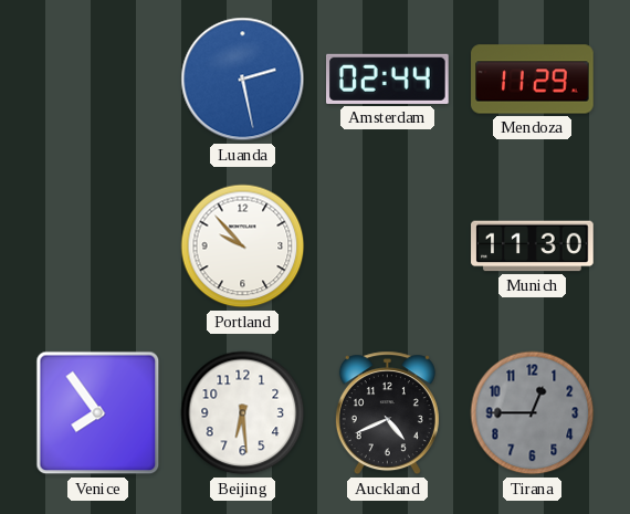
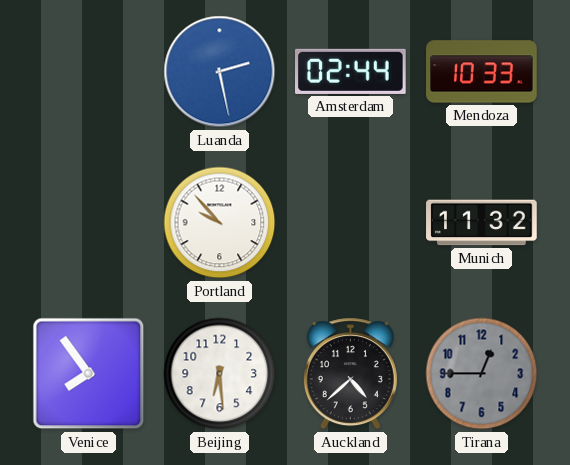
Mendoza: 11:29 -> 10:33 (482, 72)
Munich: 11:30 -> 11:32 (482, 223)
Auckland: 4:41 -> 4:38 (350, 374)
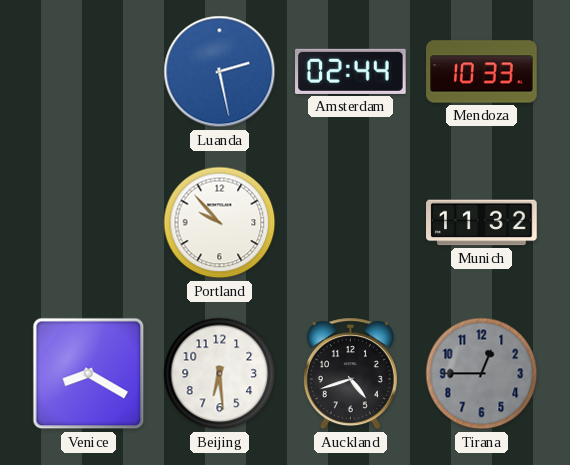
Venice: 7:54 -> 8:20 (89, 374)
Auckland: 4:38 -> 4:42 (350, 374)
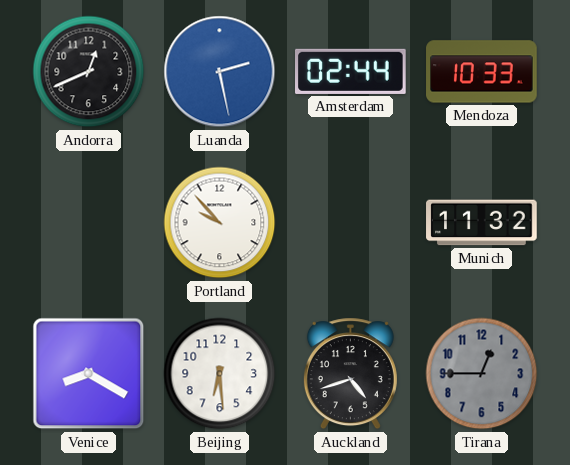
Andorra: none -> 12:41 (89, 72)
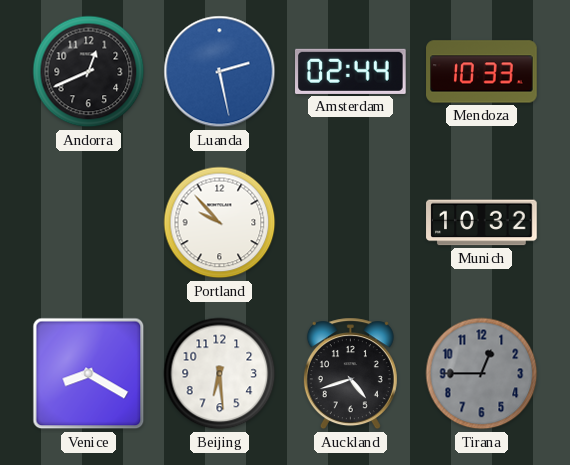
Munich: 11:32 -> 10:32 (482, 223)
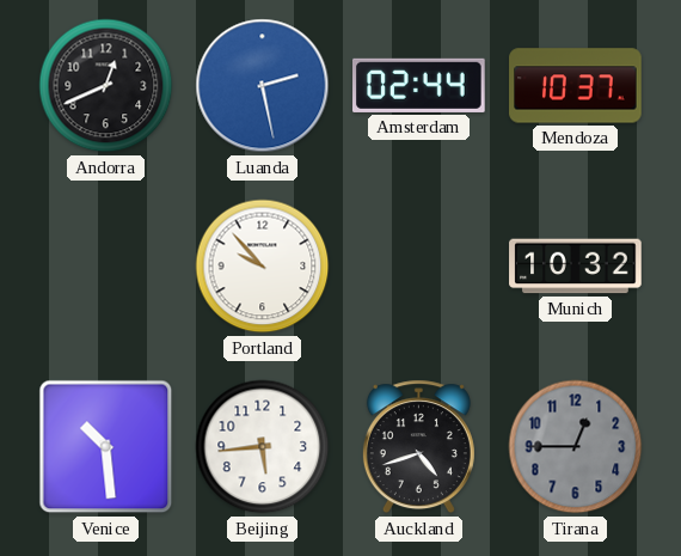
Mendoza: 10:33 -> 10:37 (576, 86)
Venice: 8:20 -> 10:29 (106, 447)
Beijing: 6:29 -> 5:44 (263, 447)
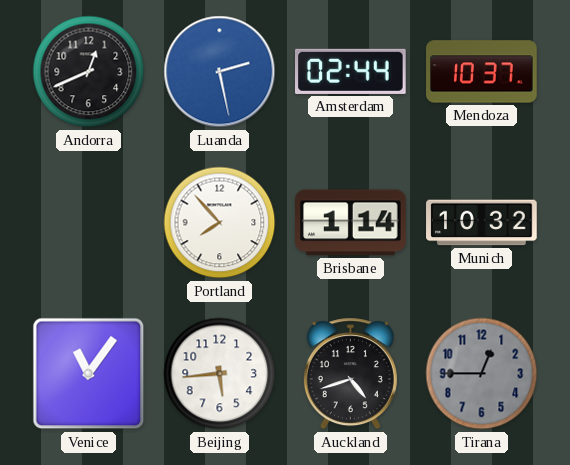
Portland: 9:53 -> 7:53 (220, 223)
Brisbane: none -> 1:14 (351, 223)
Venice: 10:29 -> 11:06 (89, 374)
